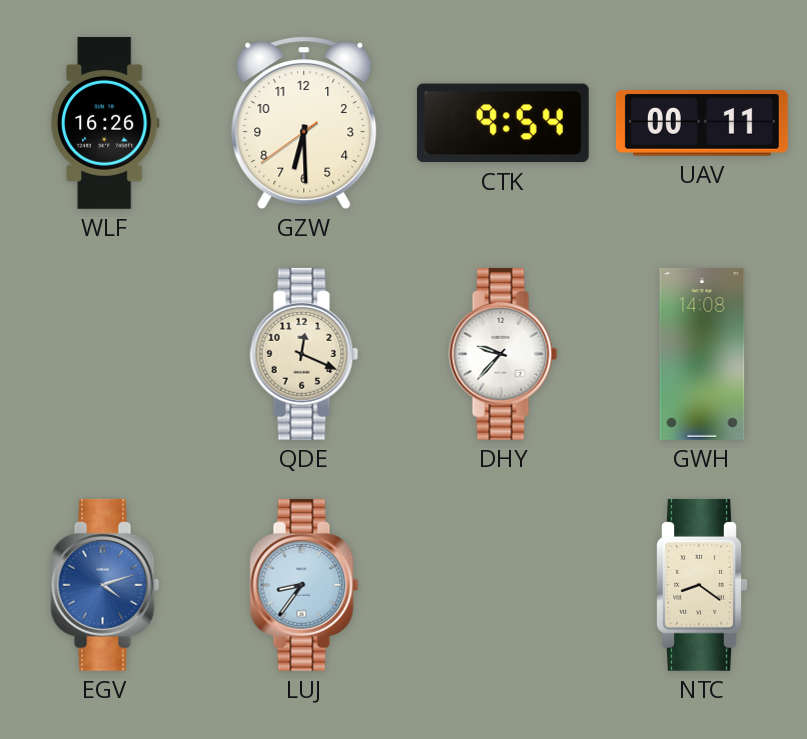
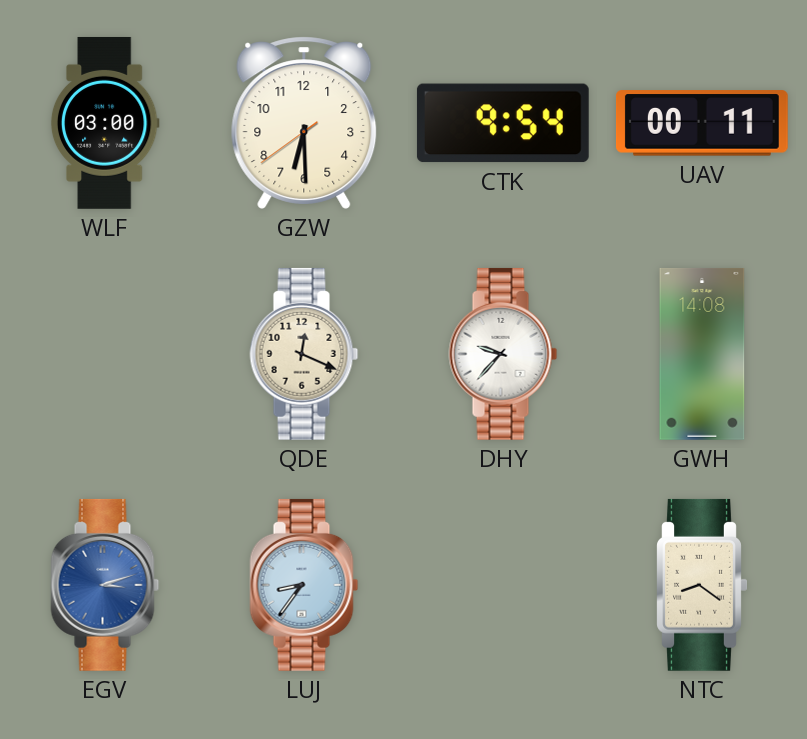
WLF: 16:26 -> 03:00 (105, 123)
EGV: 4:12 -> 3:12 (105, 585)
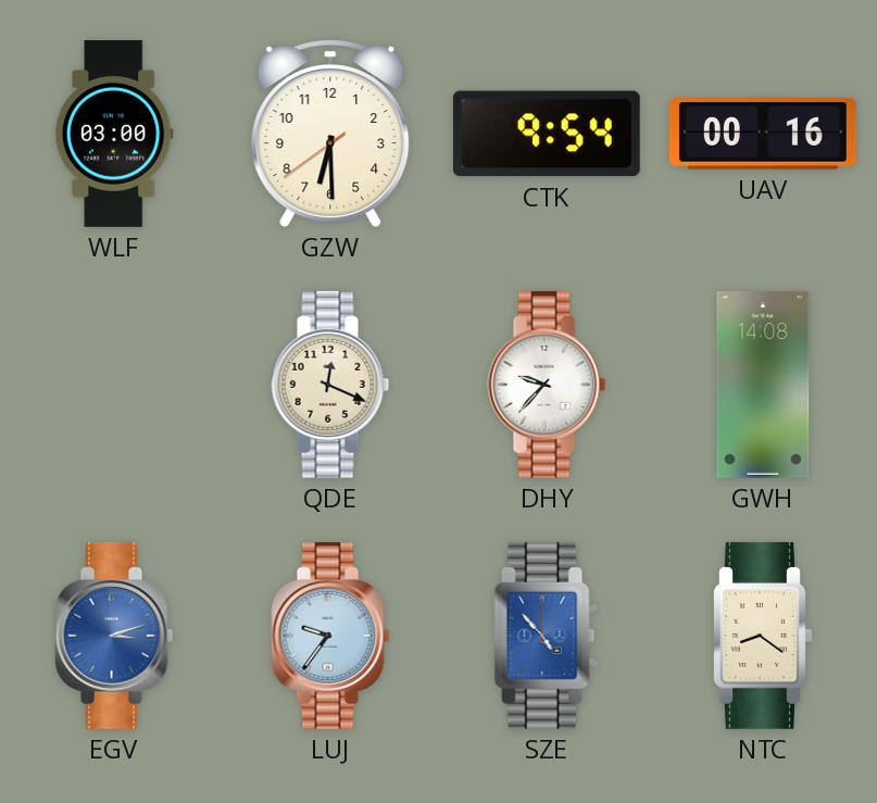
UAV: 00:11 -> 00:16 (763, 134)
LUJ: 8:36 -> 9:36 (330, 636)
SZE: none -> 4:53 (547, 636)
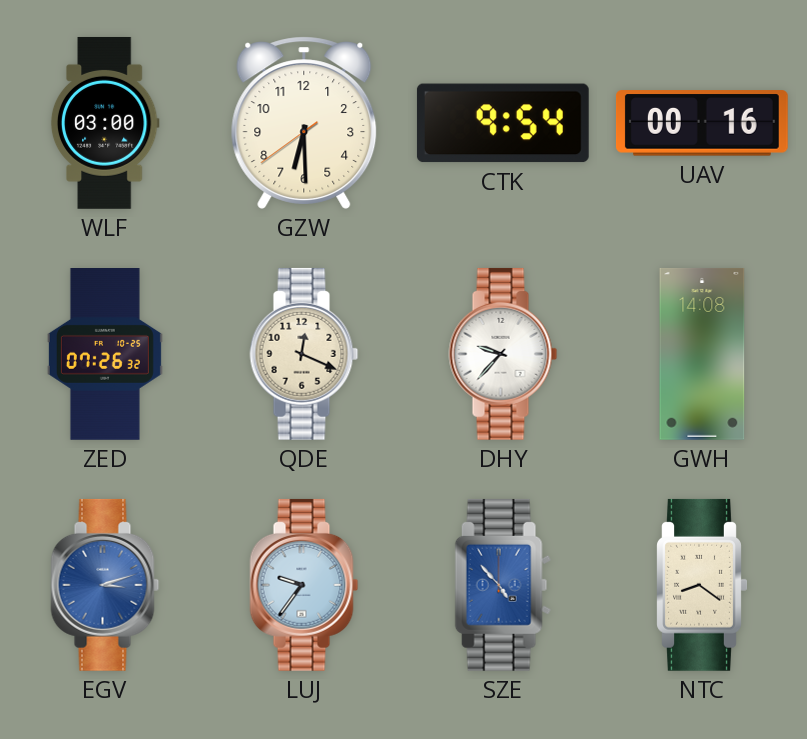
ZED: none -> 07:26 (105, 355)
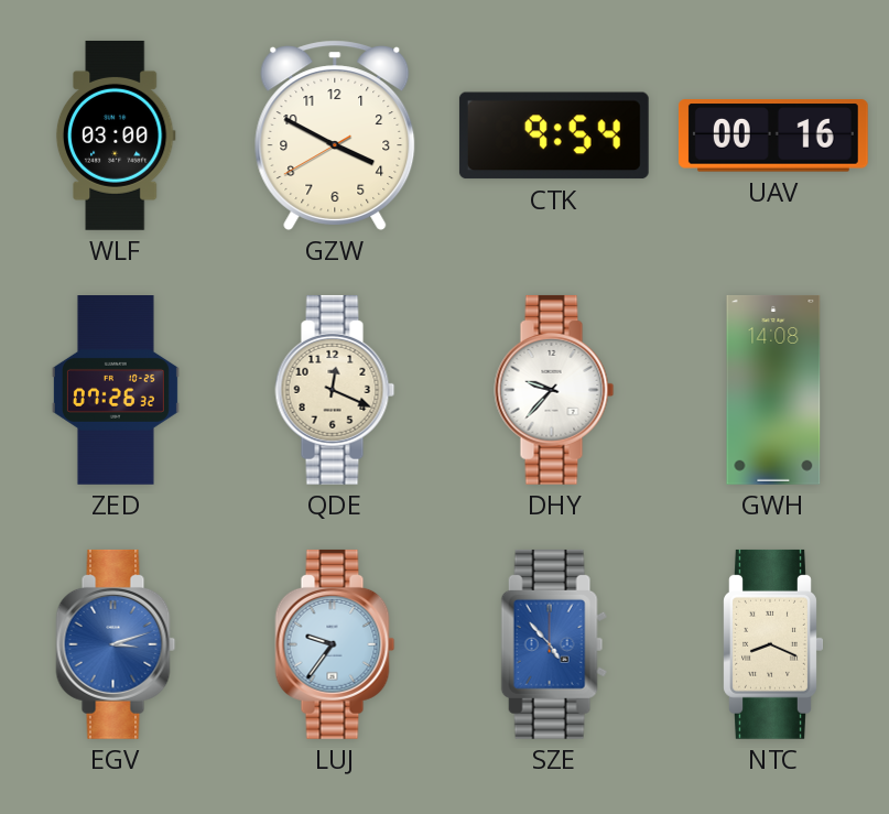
GZW: 6:29 -> 3:49 (335, 135)
NTC: 8:21 -> 8:19 (773, 644)
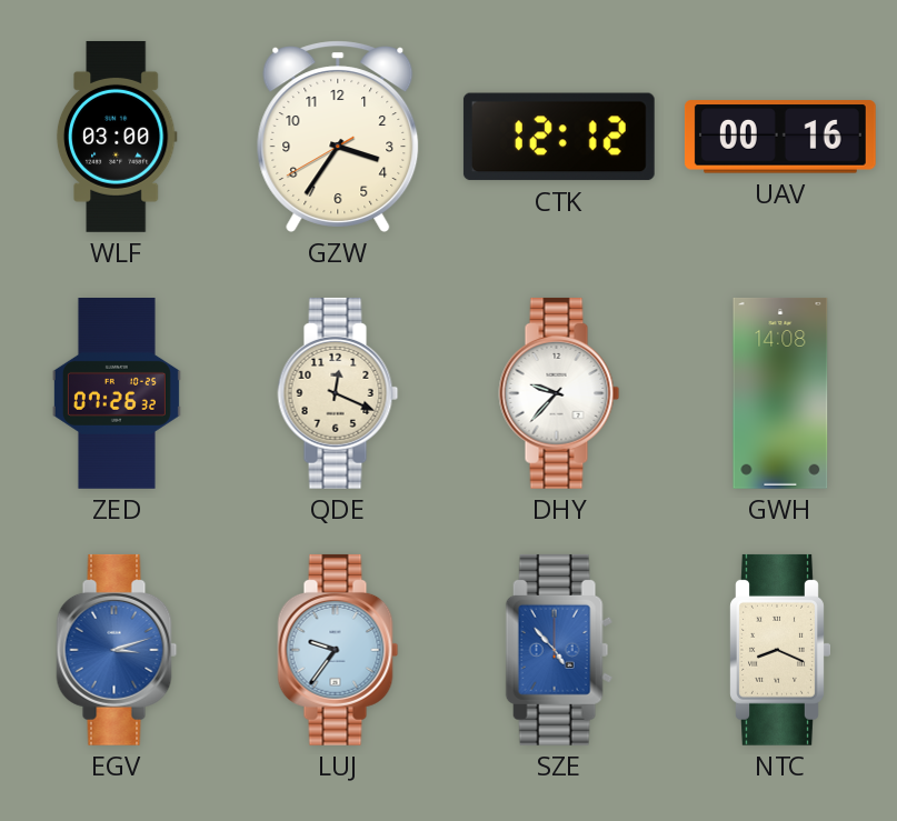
GZW: 3:49 -> 3:35 (338, 137)
CTK: 9:54 -> 12:12 (559, 137)
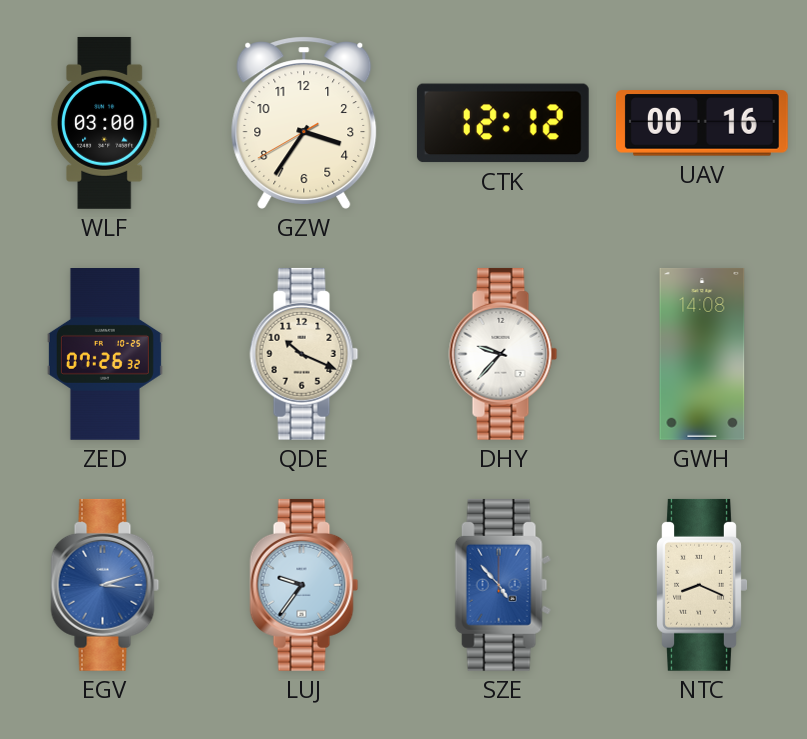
QDE: 12:19 -> 10:19 (304, 354)
